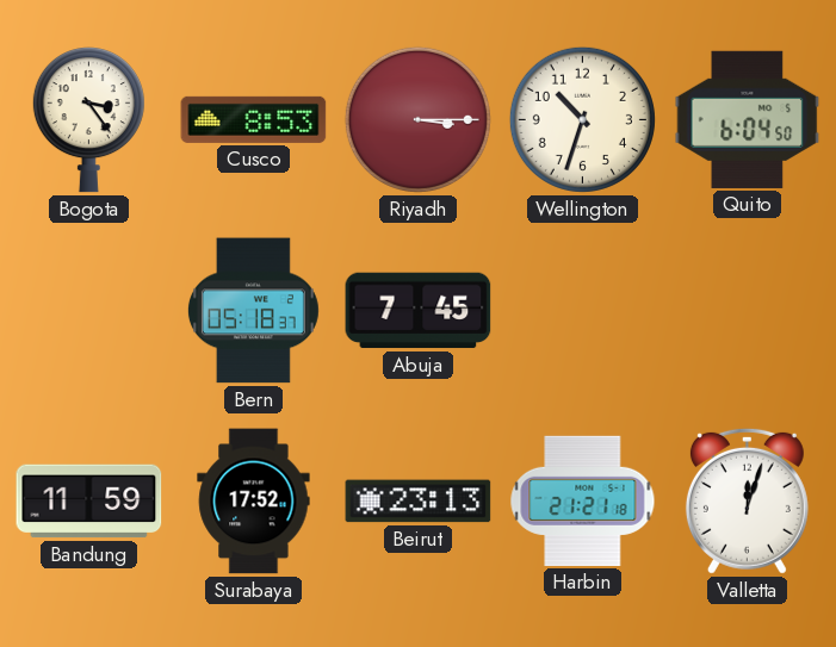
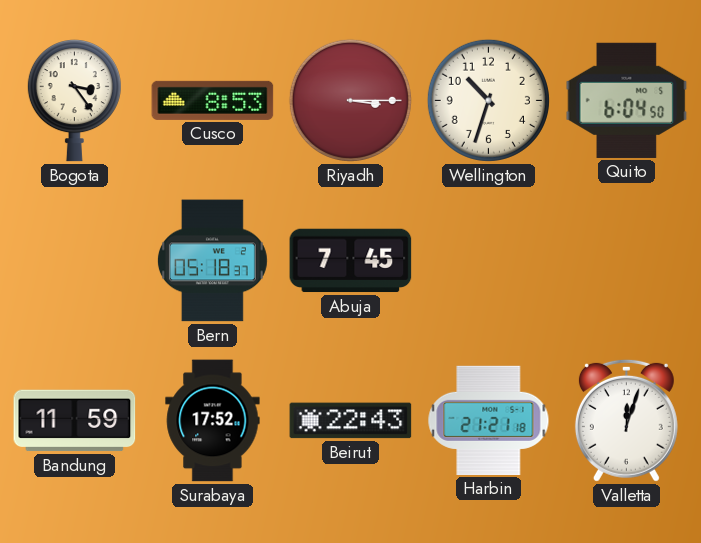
Beirut: 23:13 -> 22:43 (351, 421)
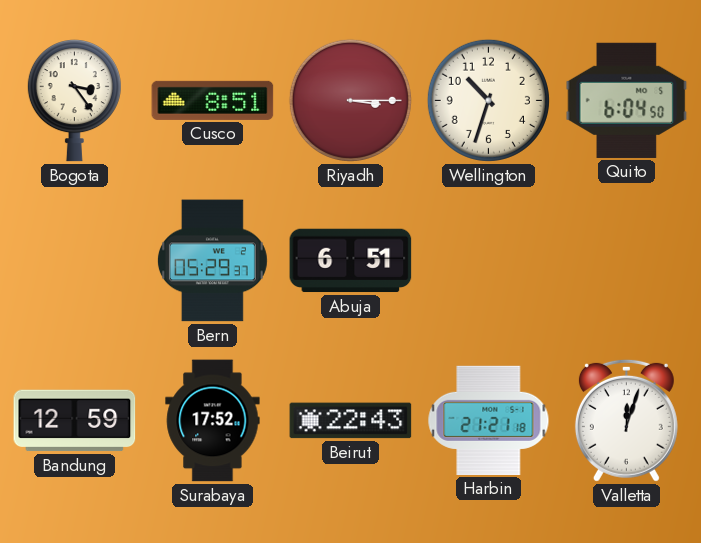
Cusco: 8:53 -> 8:51 (213, 100)
Bern: 05:18 -> 05:29 (212, 261)
Abuja: 7:45 -> 6:51 (351, 261)
Bandung: 11:59 -> 12:59 (75, 421)
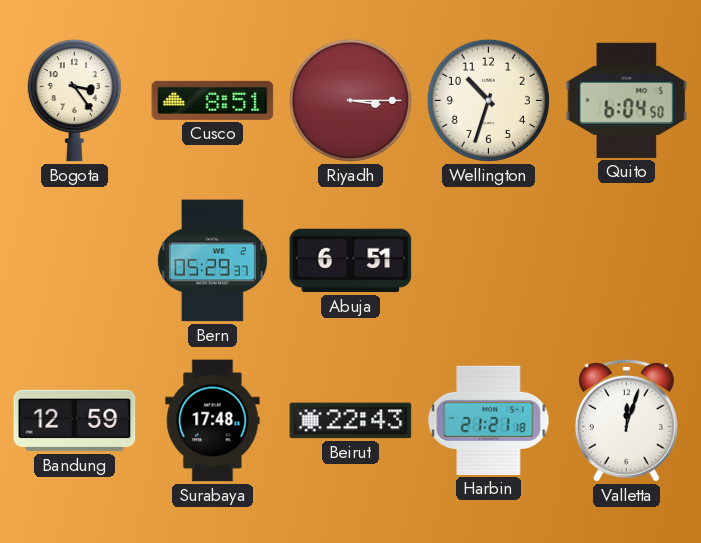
Surabaya: 17:52 -> 17:48 (213, 421)
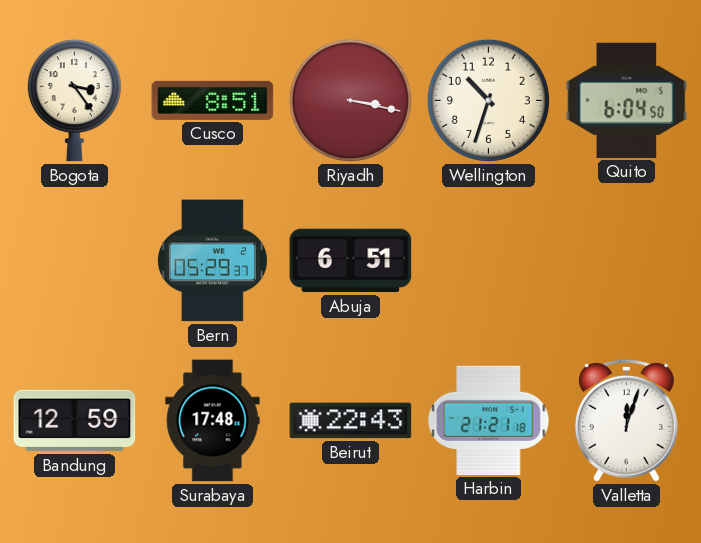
Riyadh: 3:15 -> 3:17 (350, 100)
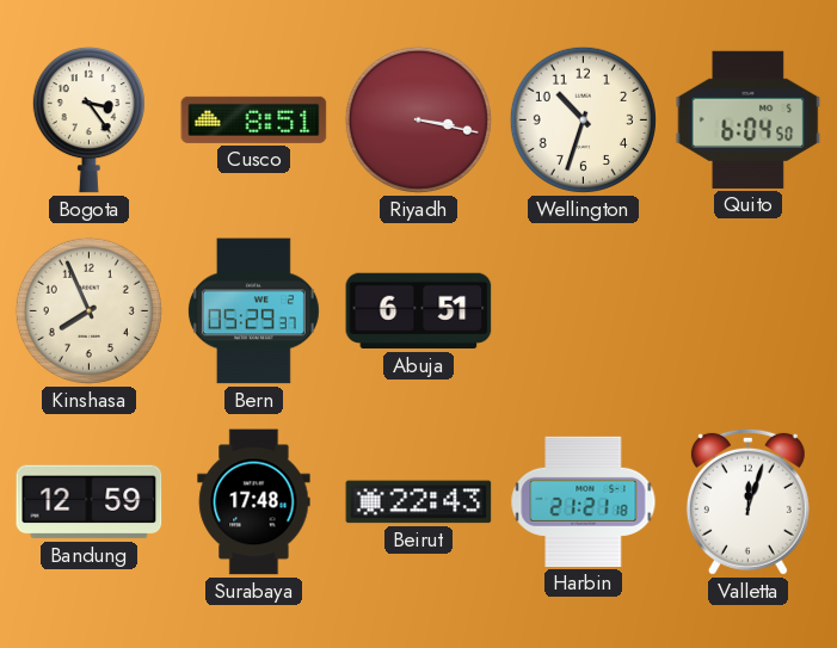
Kinshasa: none -> 7:56 (88, 310)
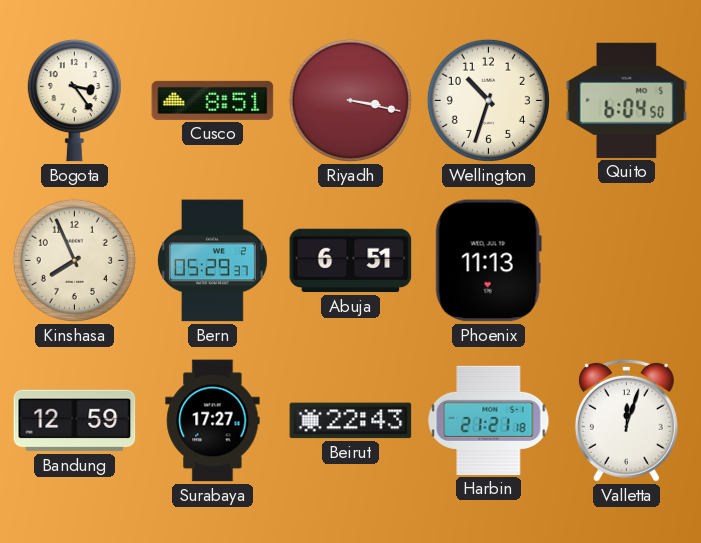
Phoenix: none -> 11:13 (488, 261)
Surabaya: 17:48 -> 17:27 (213, 421)
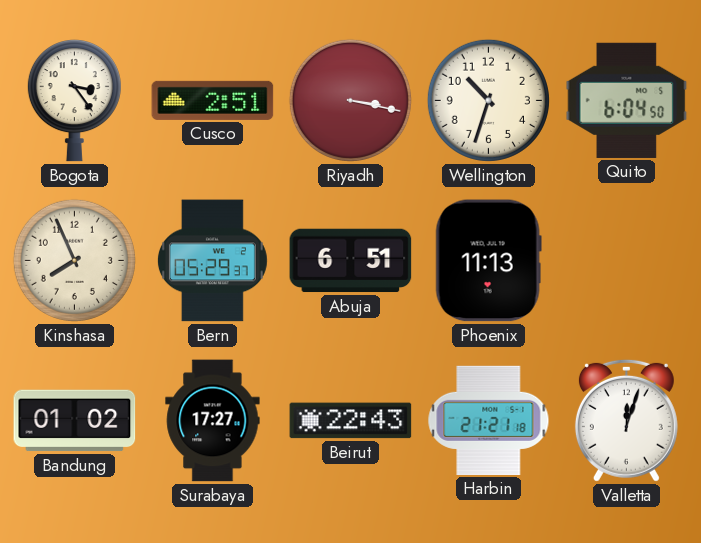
Cusco: 8:51 -> 2:51 (213, 100)
Bandung: 12:59 -> 01:02 (75, 421)
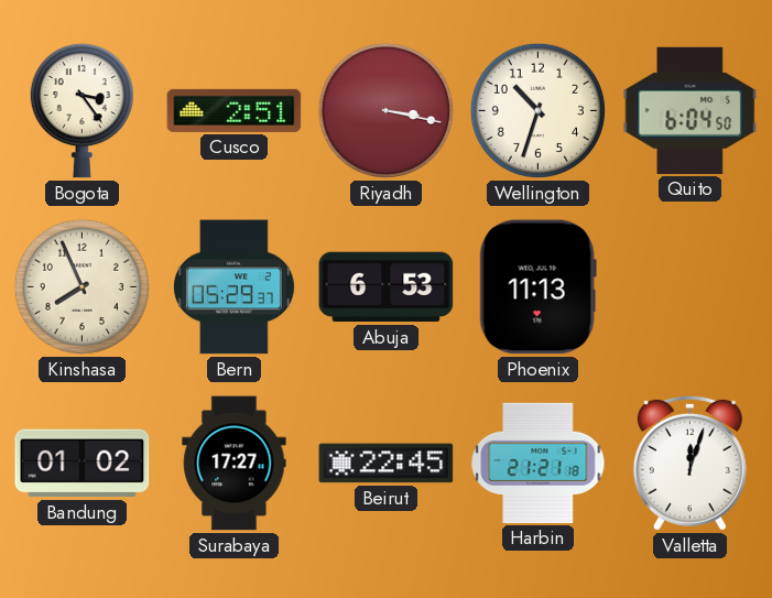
Abuja: 6:51 -> 6:53 (387, 287)
Beirut: 22:43 -> 22:45 (387, 464)
